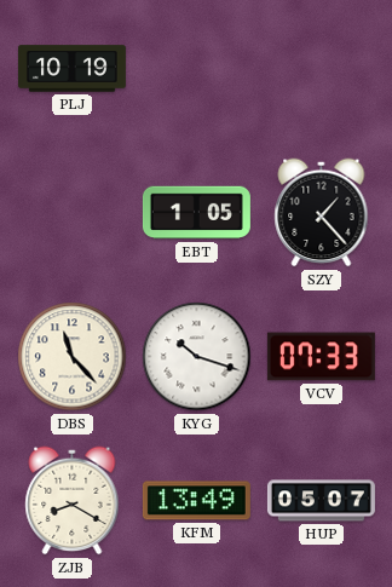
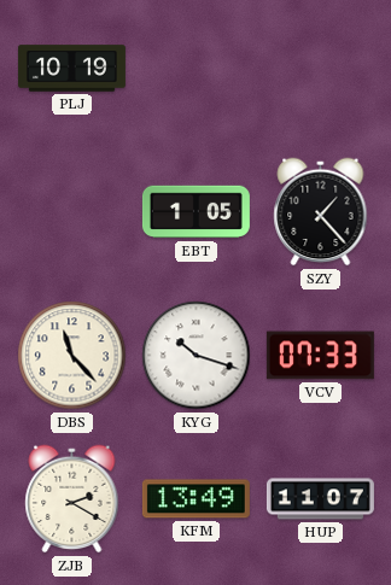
ZJB: 8:20 -> 2:20 (72, 499)
HUP: 05:07 -> 11:07 (320, 499)
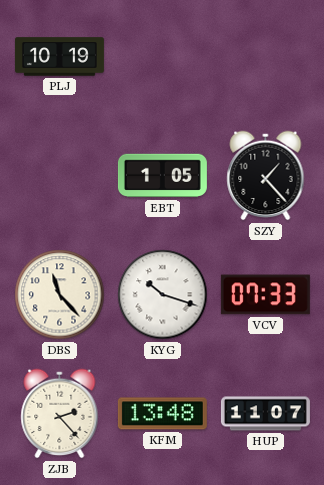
ZJB: 2:20 -> 2:23 (60, 414)
KFM: 13:49 -> 13:48 (162, 414)
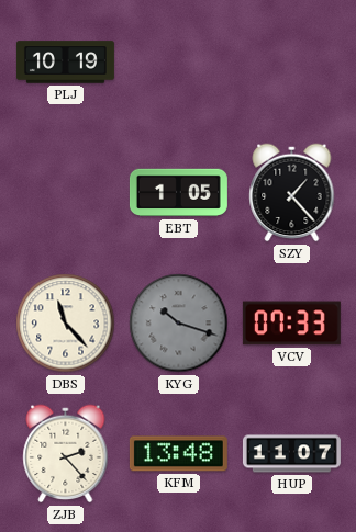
KYG dial: white -> grey (179, 324)
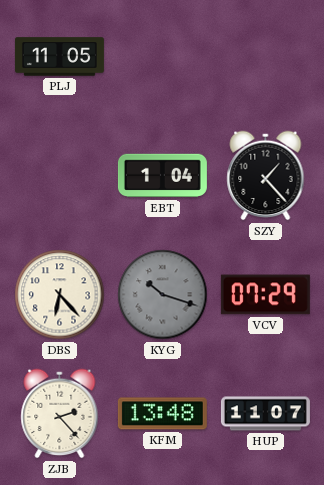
PLJ: 10:19 -> 11:05 (59, 57)
EBT: 1:05 -> 1:04 (162, 176)
DBS: 11:23 -> 6:23 (60, 295)
VCV: 07:33 -> 07:29 (265, 295)
